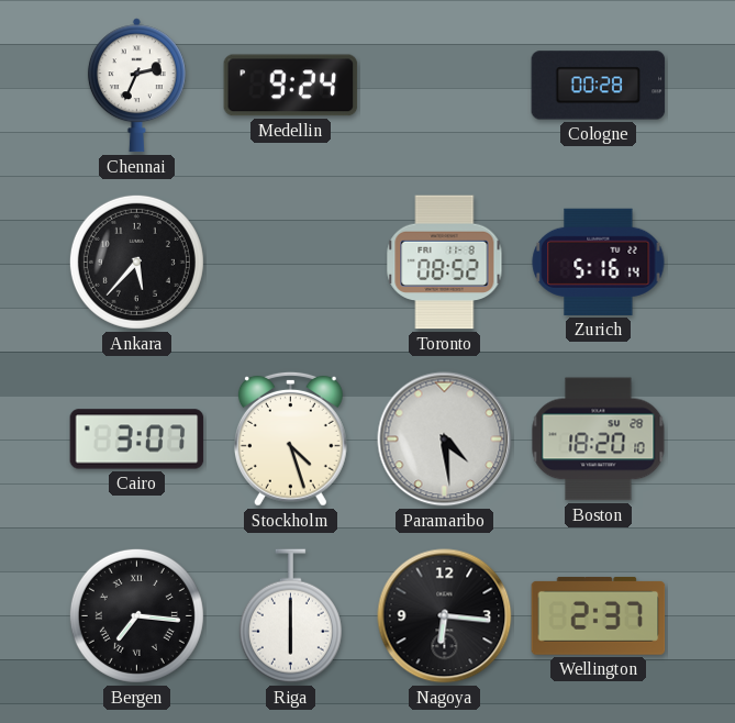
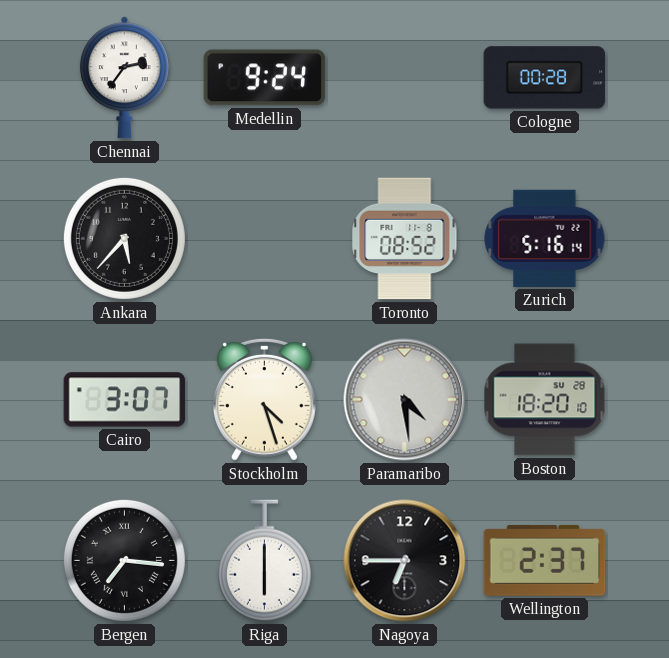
Chennai: 2:34 -> 2:36 (124, 78)
Nagoya: 6:16 -> 6:45 (405, 561)
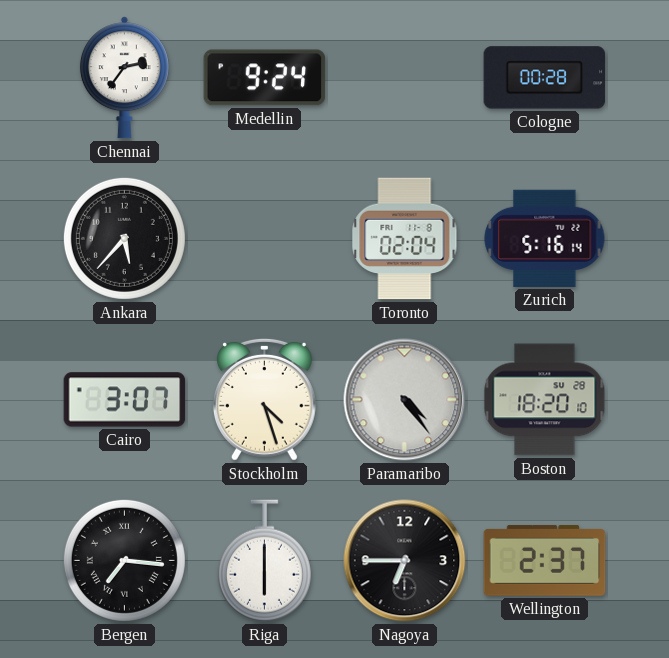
Toronto: 08:52 -> 02:04 (405, 239)
Paramaribo: 4:29 -> 4:24 (405, 400)
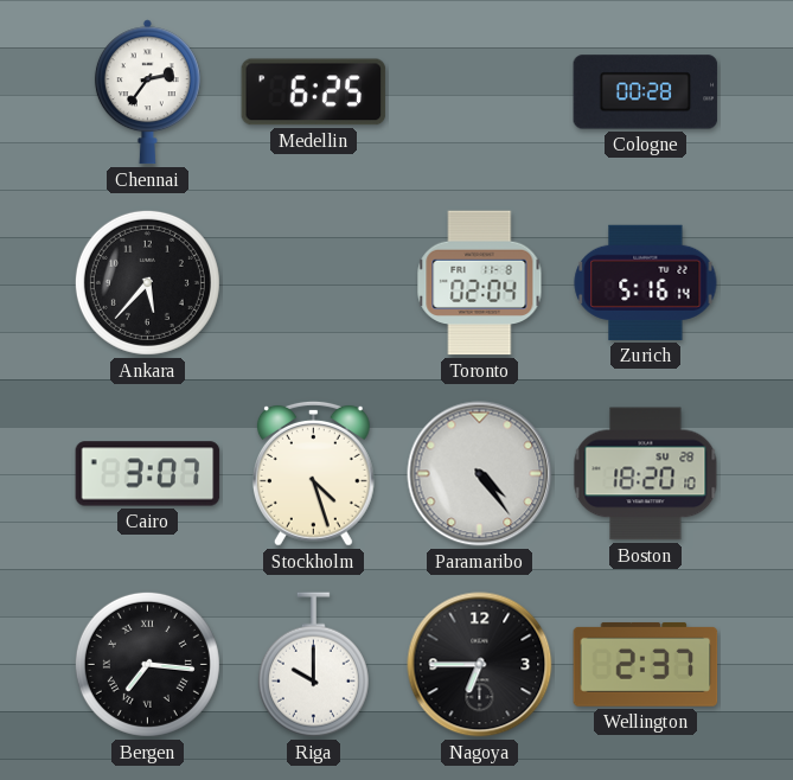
Medellin: 9:24 -> 6:25 (314, 92)
Riga: 6:00 -> 10:00 (313, 665)
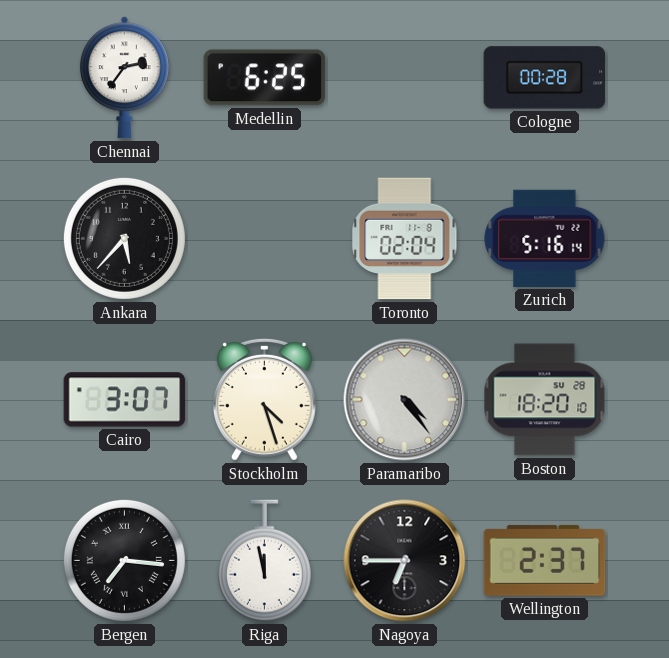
Riga: 10:00 -> 11:58 (264, 561)
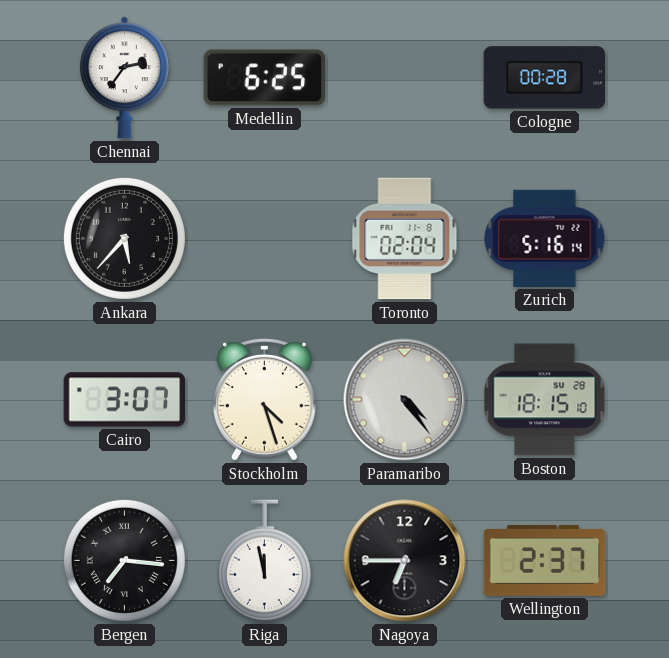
Boston: 18:20 -> 18:15 (545, 400)
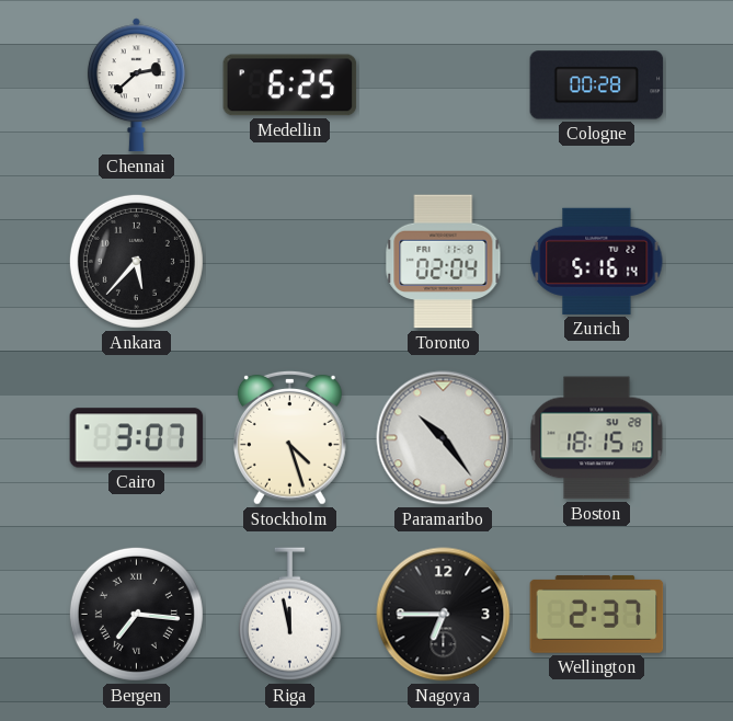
Chennai: 2:36 -> 2:38 (136, 85)
Paramaribo: 4:24 -> 10:24 (444, 438)
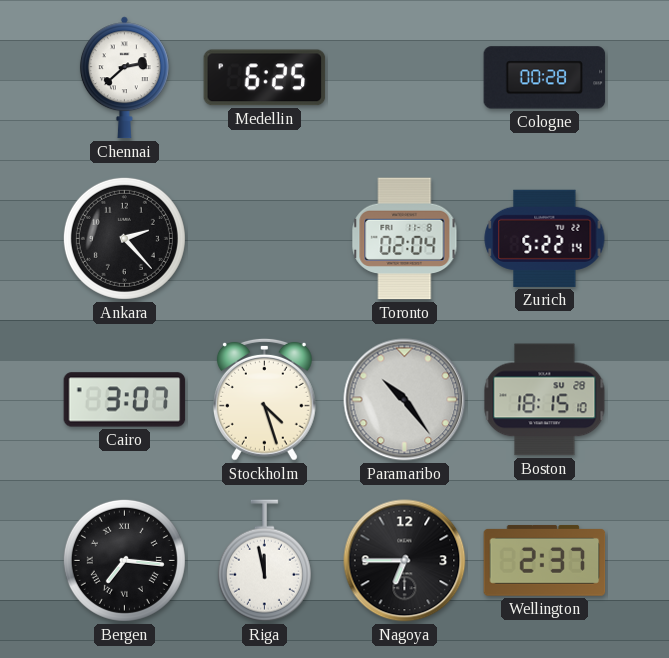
Ankara: 5:37 -> 2:23 (124, 238)
Zurich: 5:16 -> 5:22 (545, 238)
